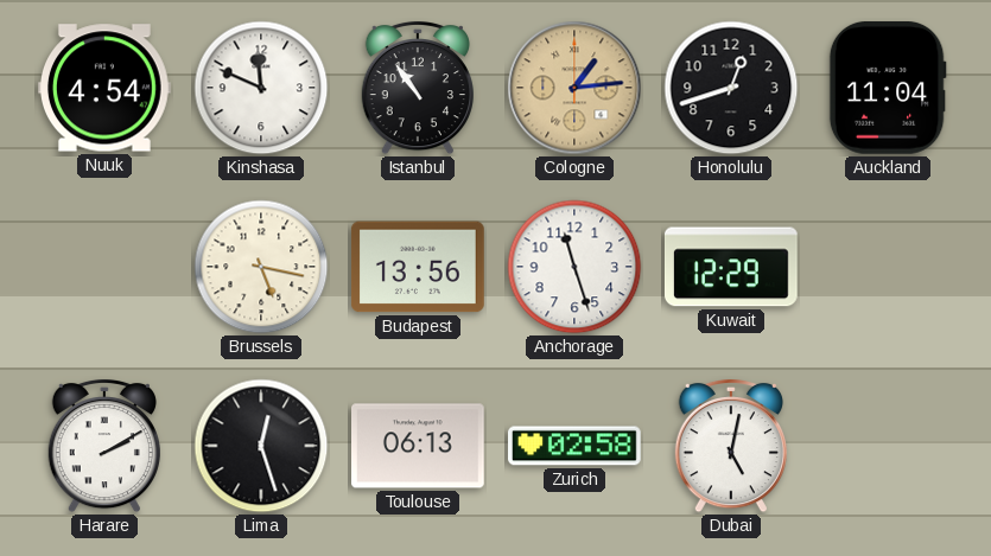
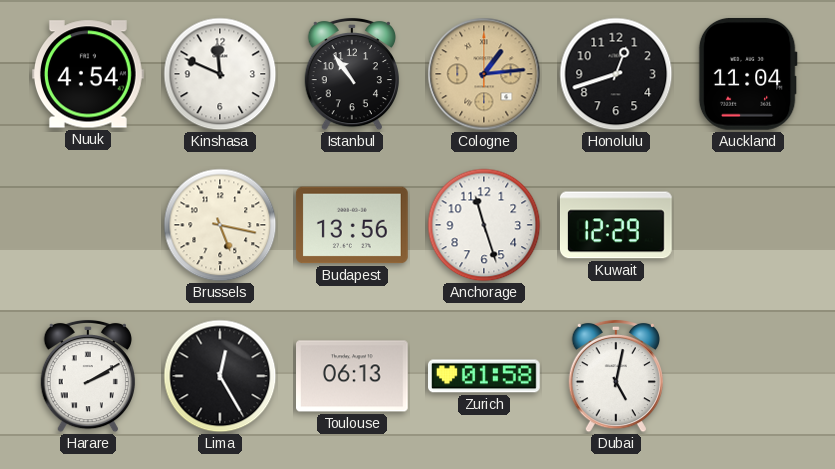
Lima: 12:27 -> 12:25 (220, 376)
Zurich: 02:58 -> 01:58 (485, 376)
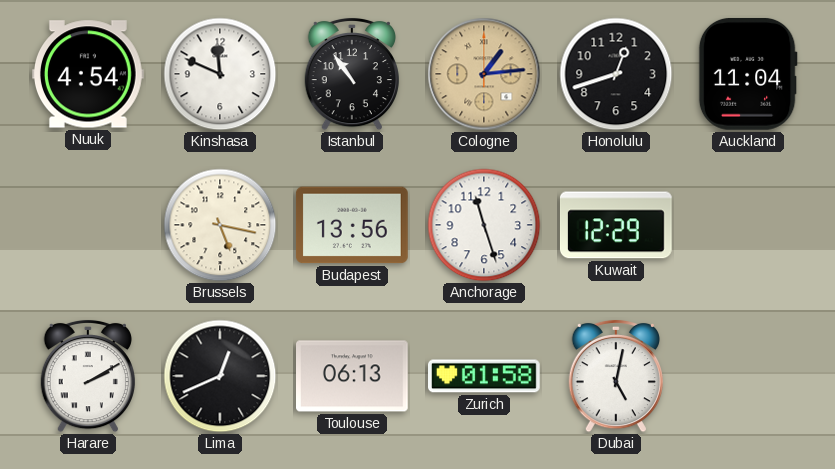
Lima: 12:25 -> 12:41 (220, 376)
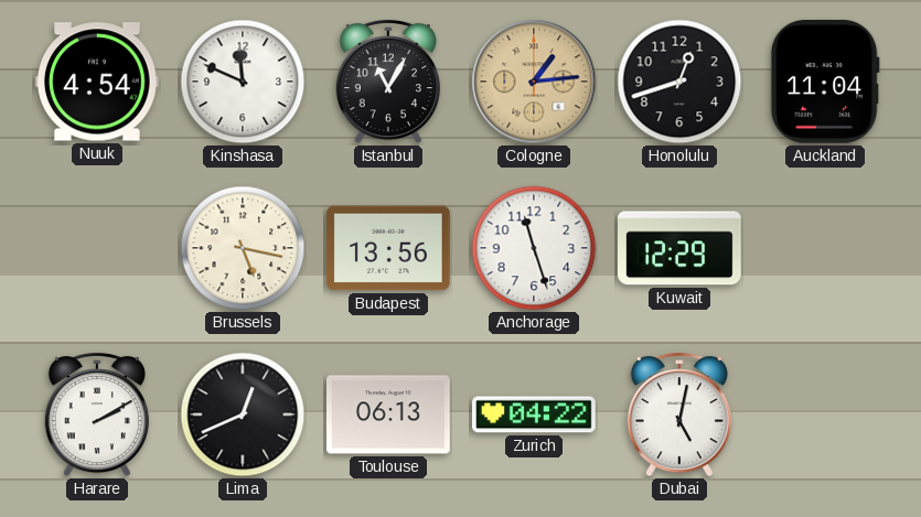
Istanbul: 10:54 -> 11:05 (388, 82)
Zurich: 01:58 -> 04:22 (535, 414)
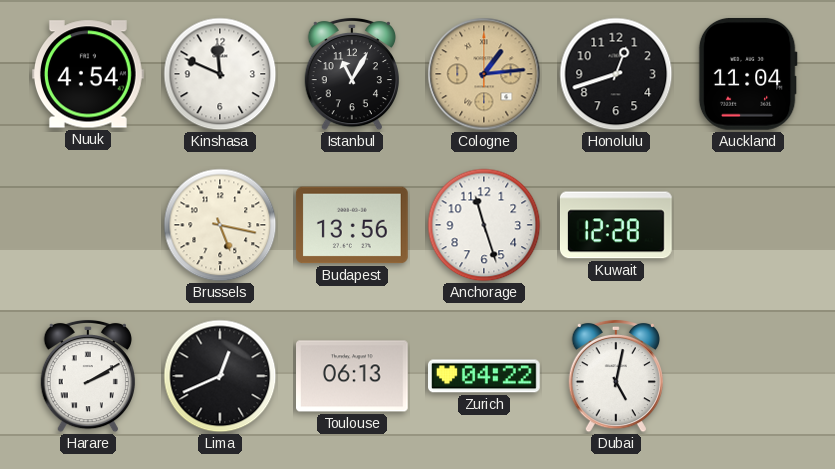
Kuwait: 12:29 -> 12:28 (616, 225)
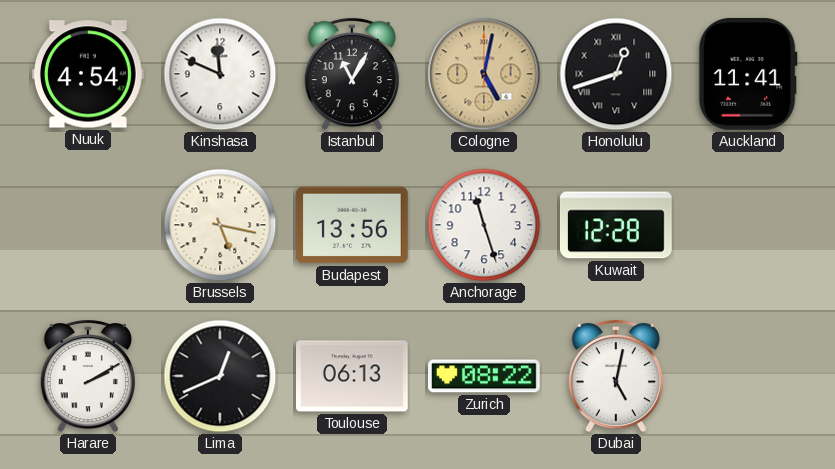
Cologne: 1:14 -> 5:02 (484, 74)
Honolulu numerals: Arabic -> Roman (616, 74)
Auckland: 11:04 -> 11:41 (748, 74)
Zurich: 04:22 -> 08:22 (485, 376)
